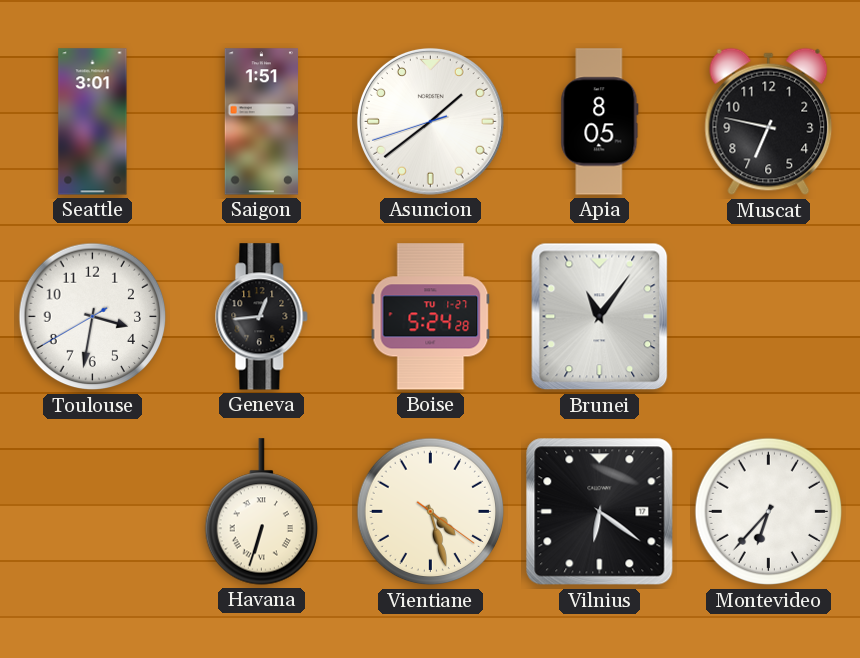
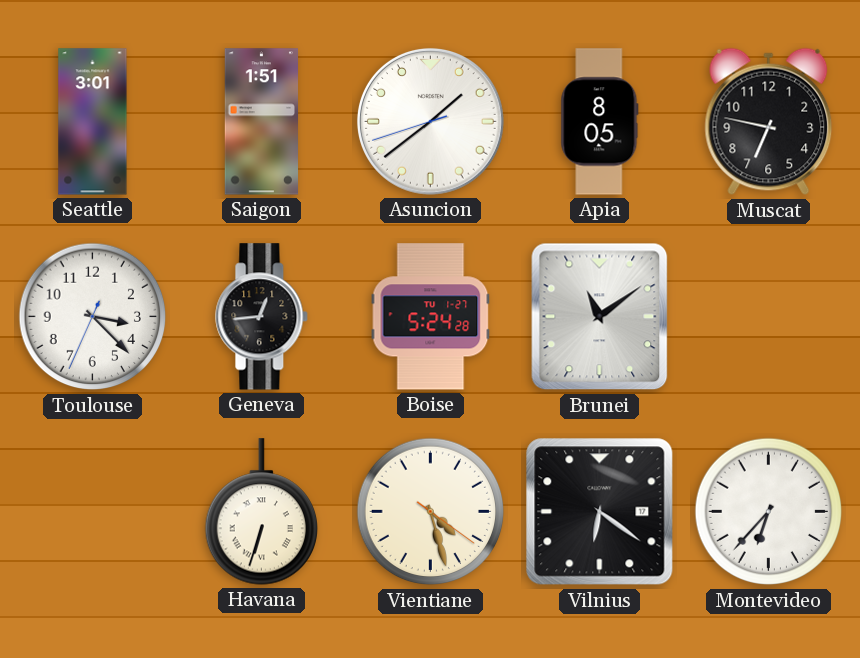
Toulouse: 3:31 -> 3:22 (93, 317)
Brunei: 11:06 -> 11:09 (600, 317)
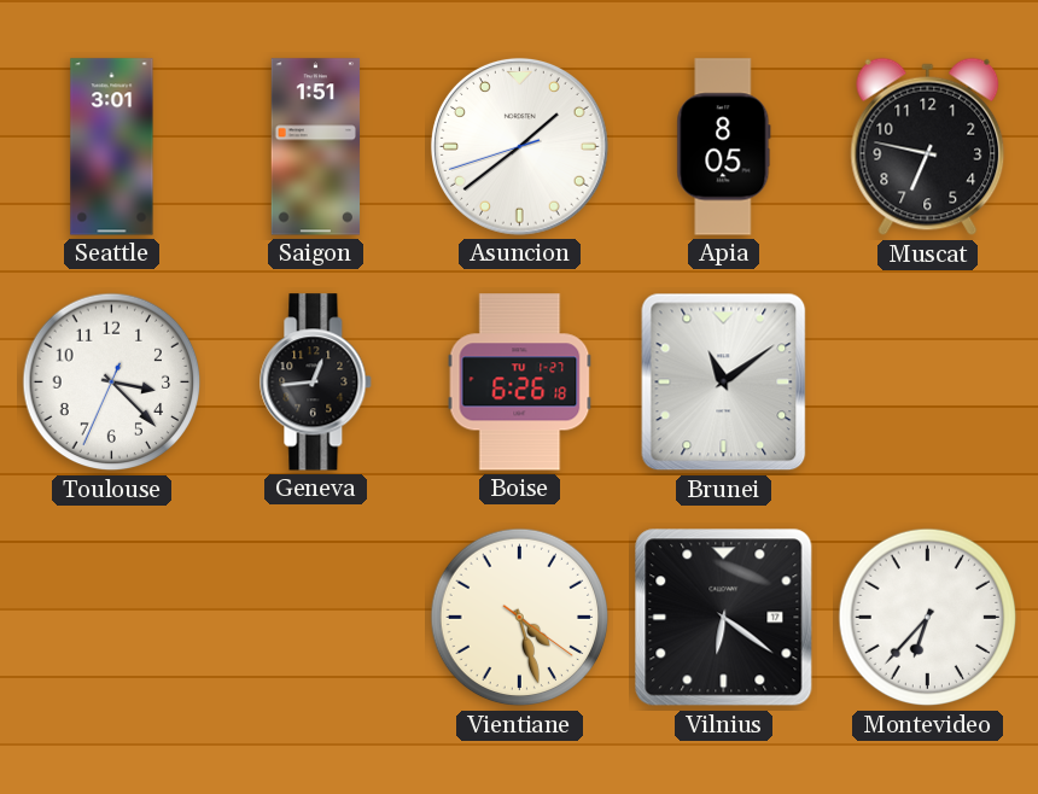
Boise: 5:24 -> 6:26 (520, 383)
Havana: 6:33 -> none (261, 512)
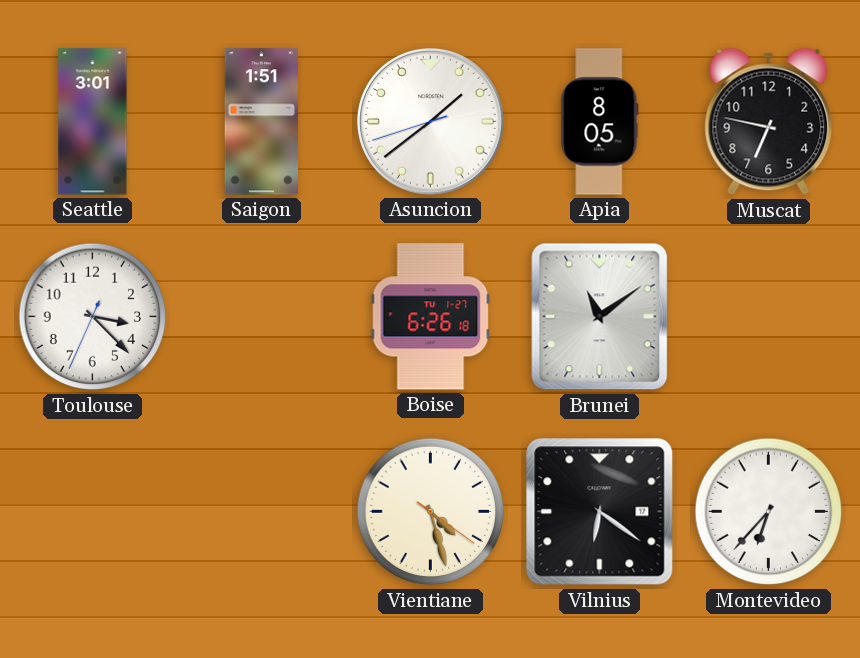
Geneva: 12:44 -> none (316, 383)
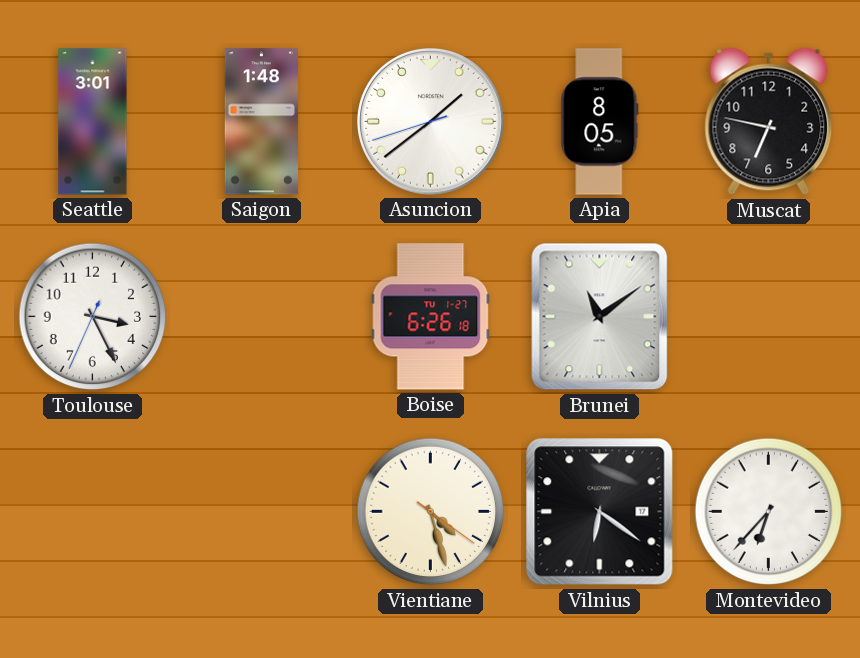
Saigon: 1:51 -> 1:48 (262, 122)
Toulouse: 3:22 -> 3:25 (93, 317)
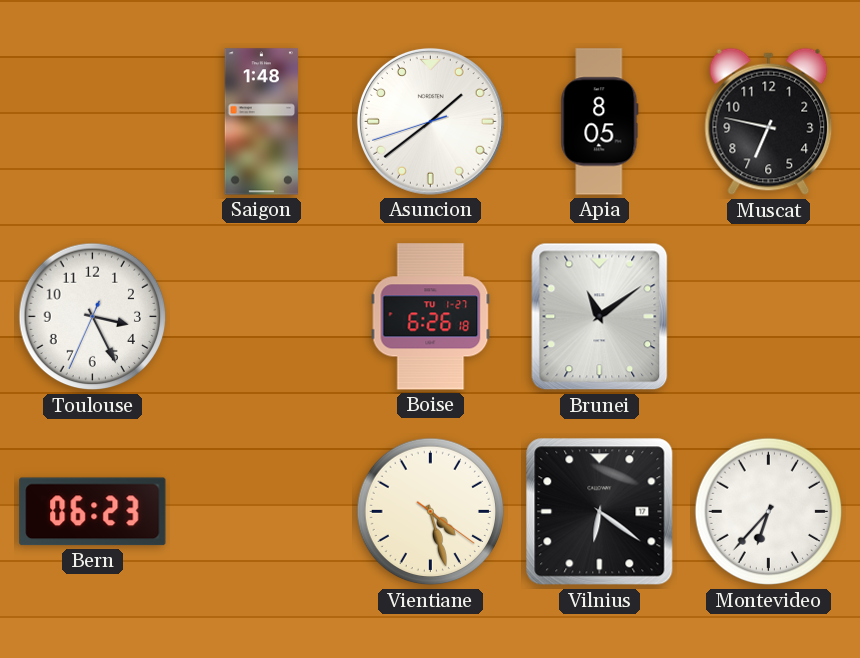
Seattle: 3:01 -> none (93, 122)
Bern: none -> 06:23 (93, 512)
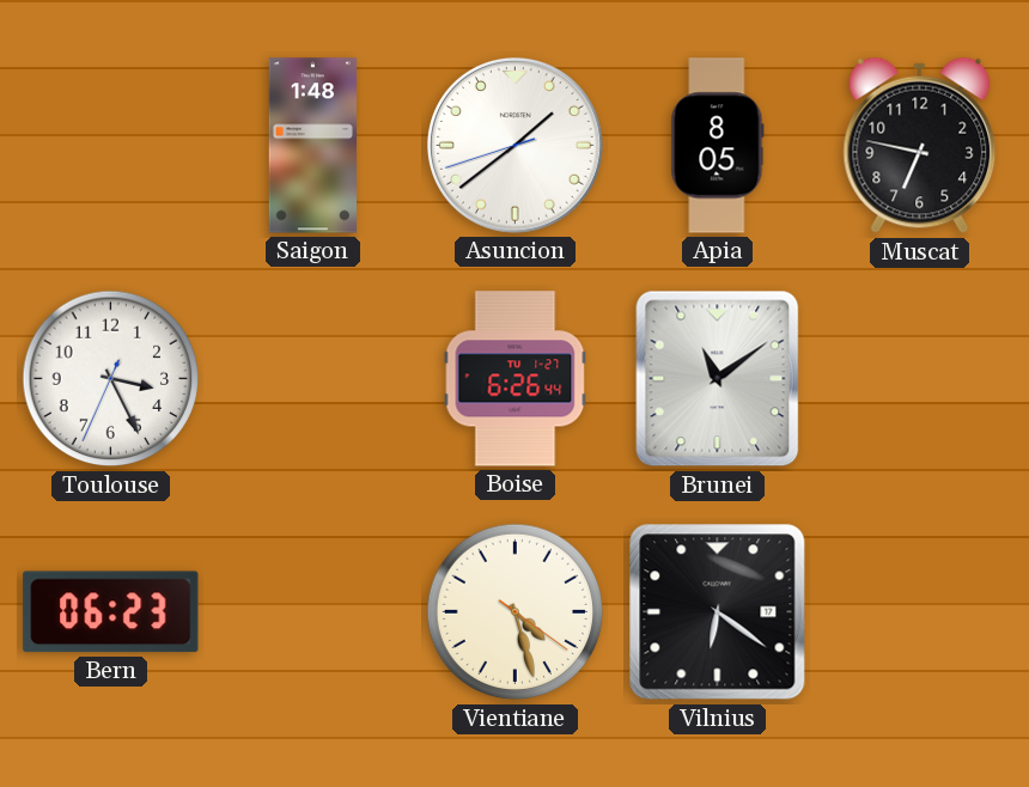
Boise: 6:26:18 -> 6:26:44 (516, 379)
Montevideo: 6:37 -> none (769, 512)
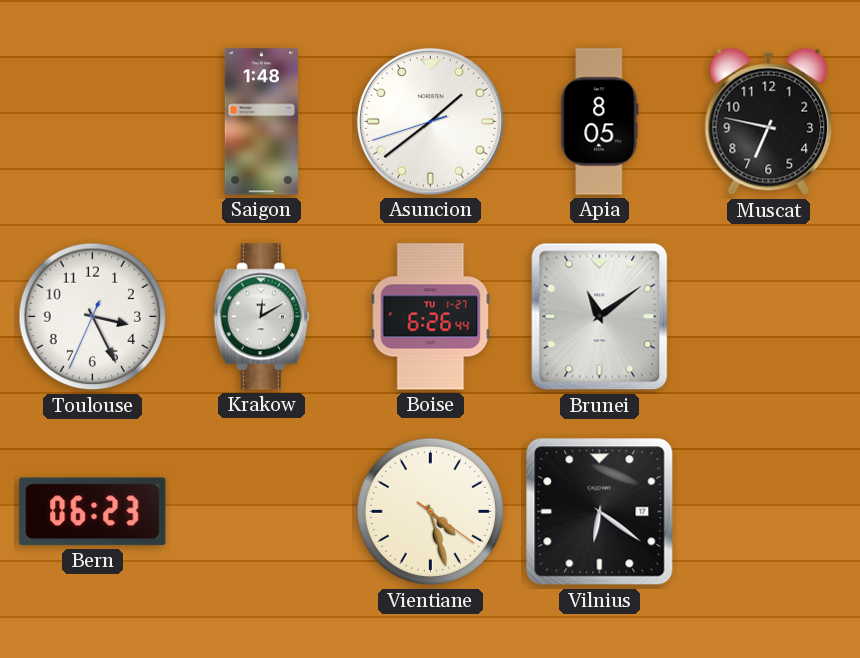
Krakow: none -> 12:10 (261, 317)
